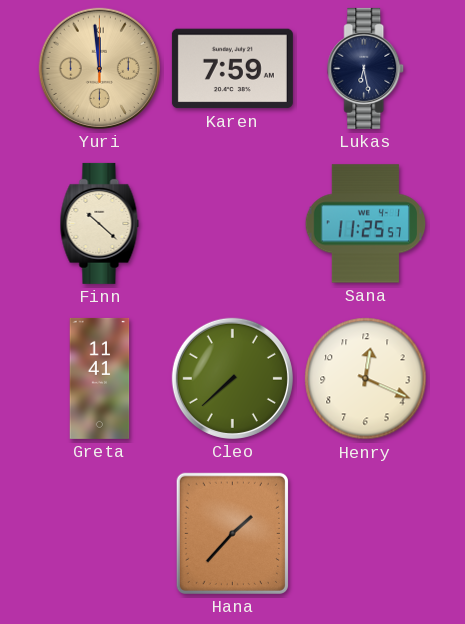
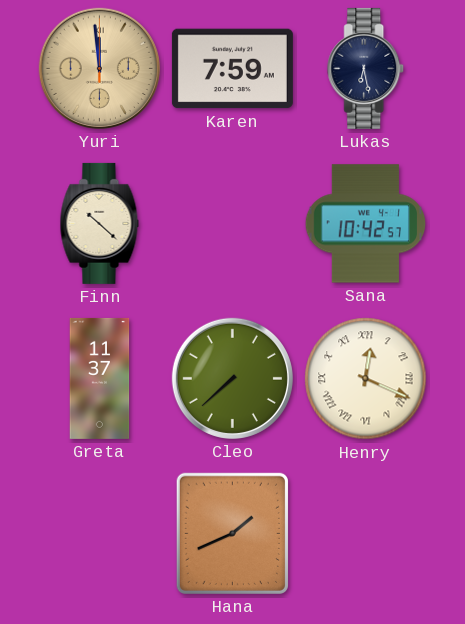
Sana: 11:25 -> 10:42 (366, 224)
Greta: 11:41 -> 11:37 (100, 378)
Henry numerals: Arabic -> Roman (366, 379)
Hana: 1:37 -> 1:41 (232, 533)
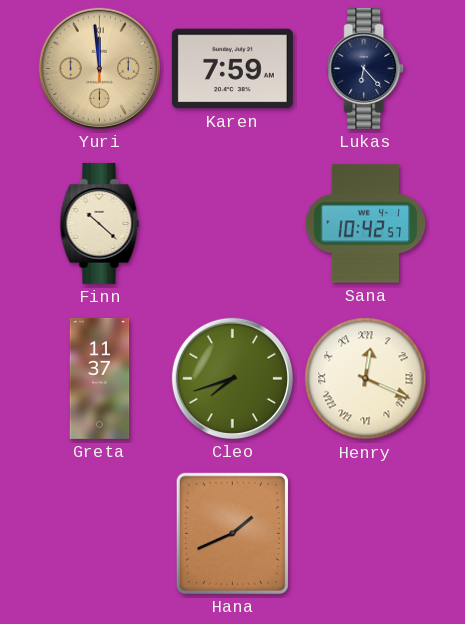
Lukas: 6:28 -> 6:23 (366, 68)
Cleo: 7:38 -> 7:42 (232, 378)
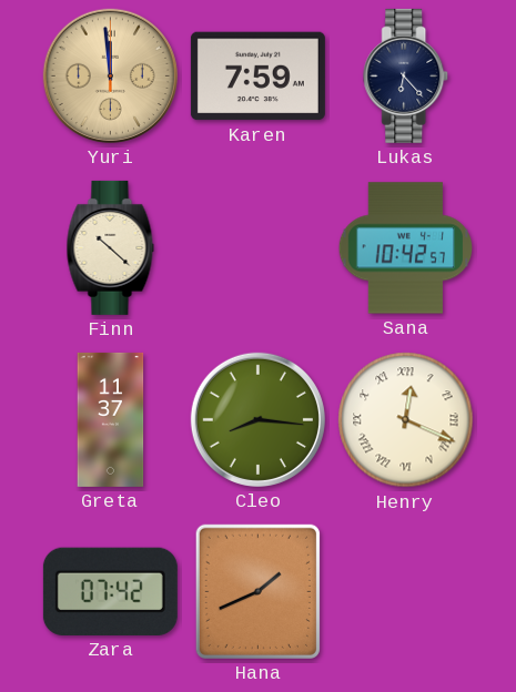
Cleo: 7:42 -> 8:16 (257, 419)
Zara: none -> 07:42 (110, 591)
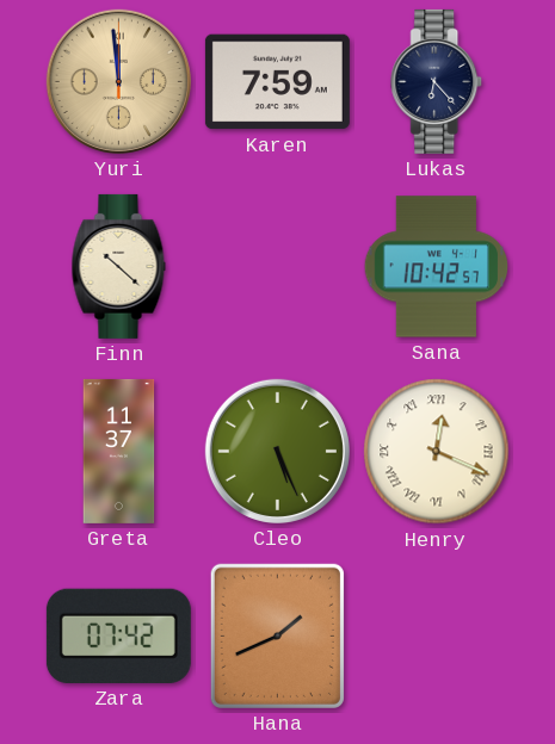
Cleo: 8:16 -> 5:26 (277, 451)
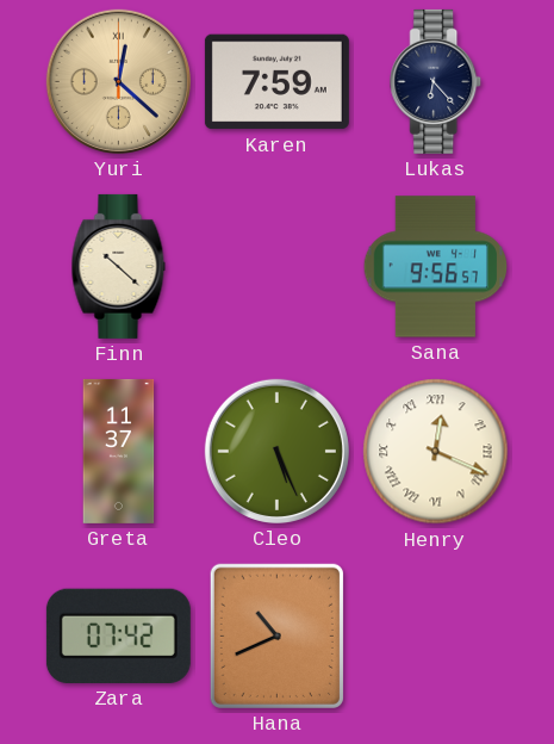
Yuri: 11:59 -> 12:22 (118, 81)
Sana: 10:42 -> 9:56 (436, 267)
Hana: 1:41 -> 10:41 (276, 635)
